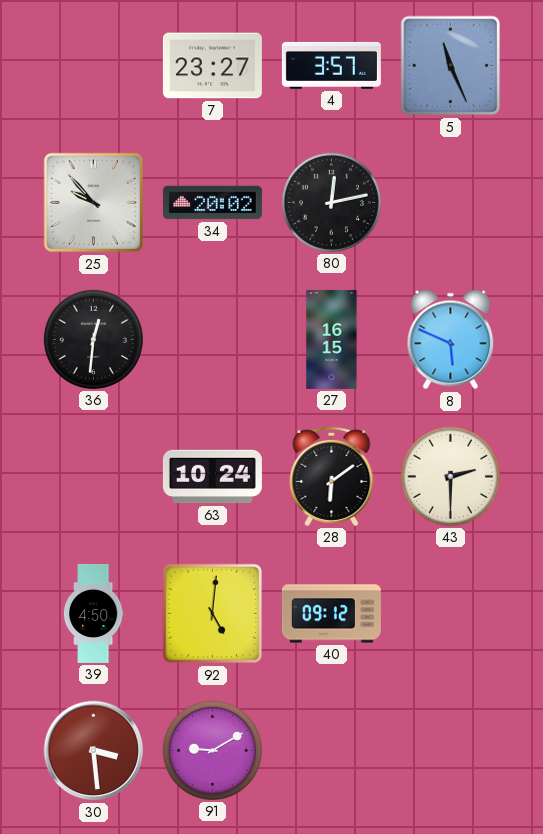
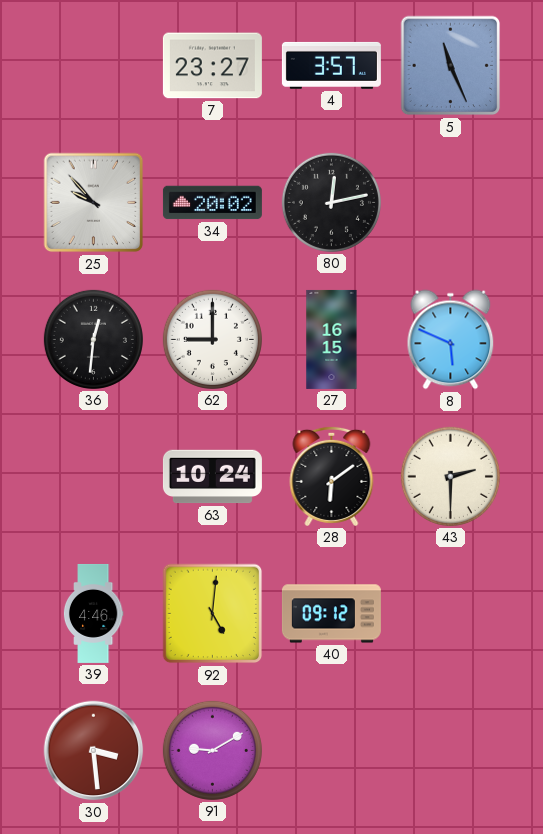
62: none -> 9:00 (212, 339)
39: 4:50 -> 4:46 (93, 613)
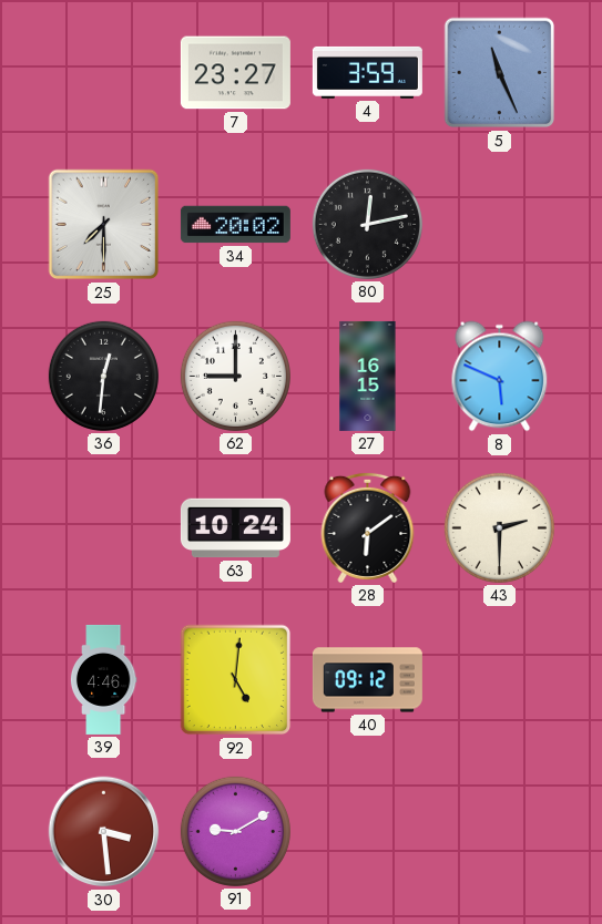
4: 3:57 -> 3:59 (367, 72)
25: 9:53 -> 7:30 (104, 225)
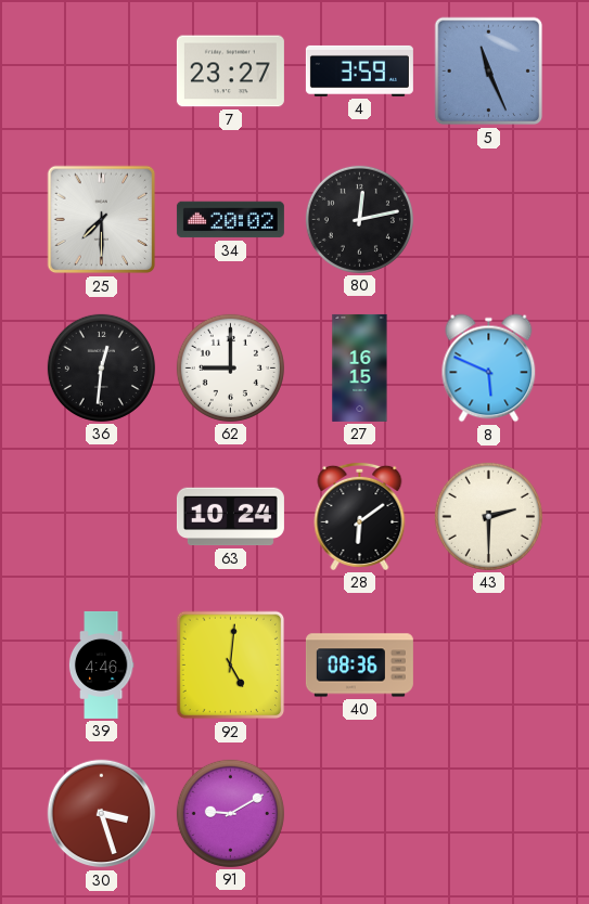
40: 09:12 -> 08:36 (359, 666)
30: 3:29 -> 3:27 (102, 814)
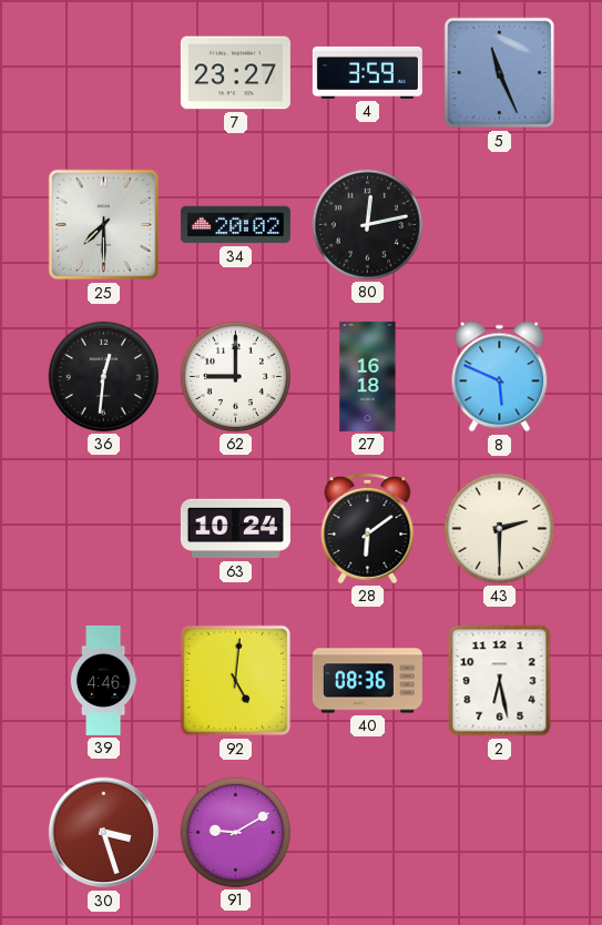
27: 16:15 -> 16:18 (368, 376)
2: none -> 6:28 (500, 681)
